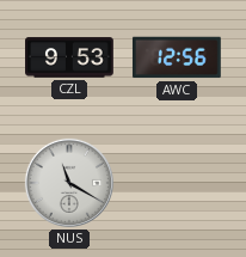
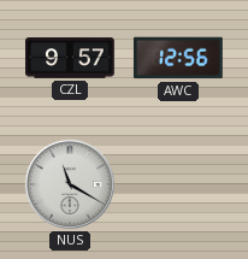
CZL: 9:53 -> 9:57 (71, 58)
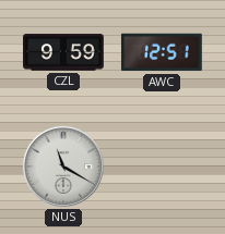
CZL: 9:57 -> 9:59 (64, 52)
AWC: 12:56 -> 12:51 (162, 52)
